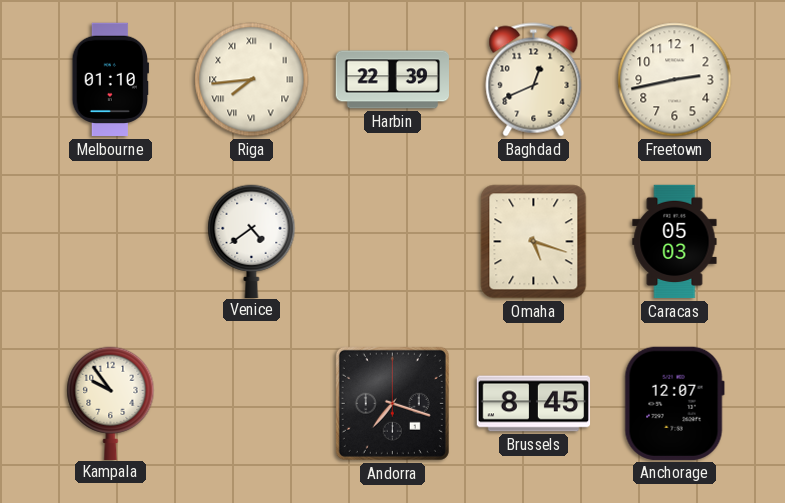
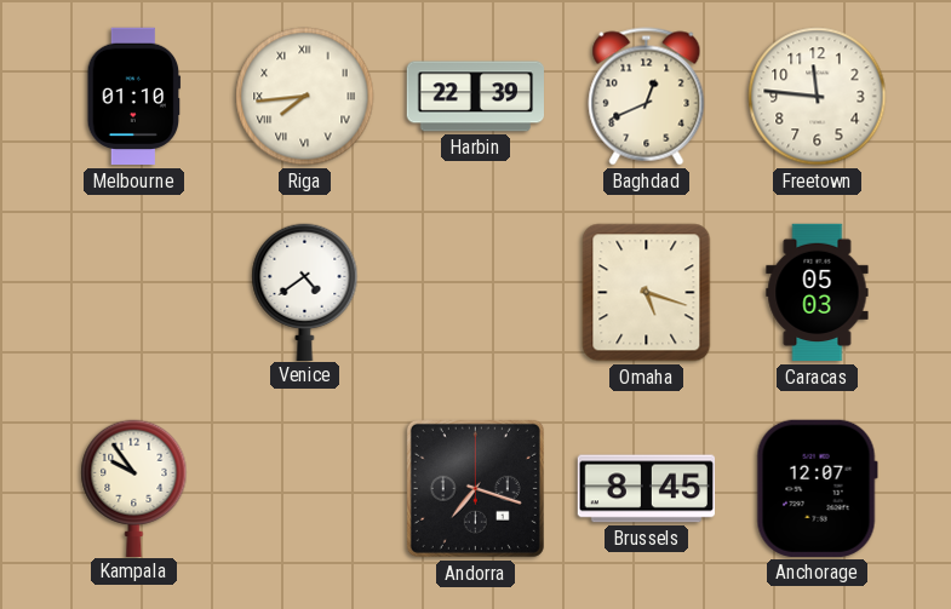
Freetown: 2:43 -> 11:46 (818, 97)
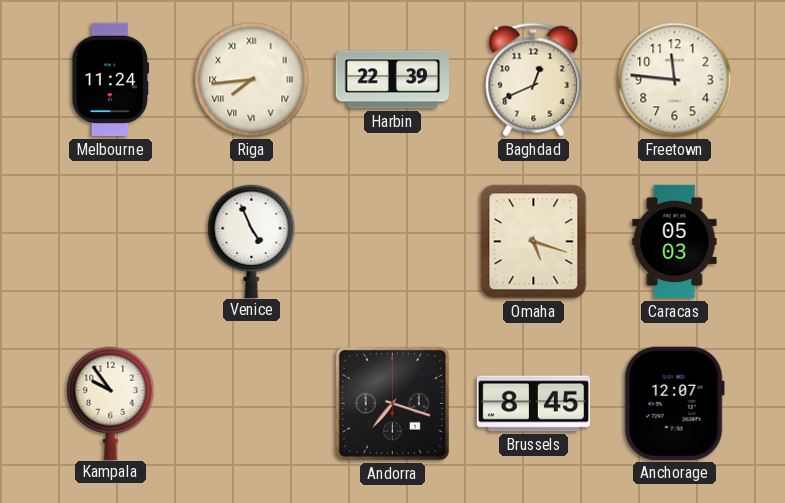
Melbourne: 01:10 -> 11:24 (111, 80)
Venice: 4:39 -> 4:56 (252, 241)
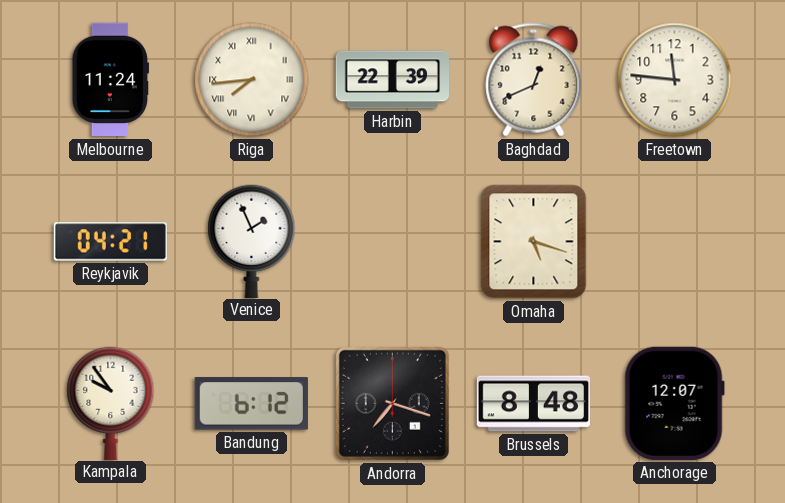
Reykjavik: none -> 04:21 (110, 242)
Venice: 4:56 -> 1:56 (252, 241)
Caracas: 05:03 -> none (675, 242)
Bandung: none -> 6:12 (251, 404)
Brussels: 8:45 -> 8:48 (534, 404)
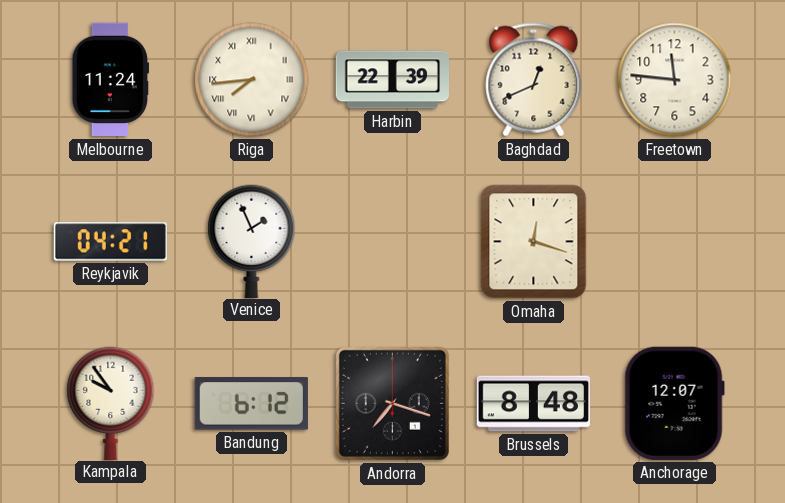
Omaha: 5:18 -> 12:18 (534, 242)
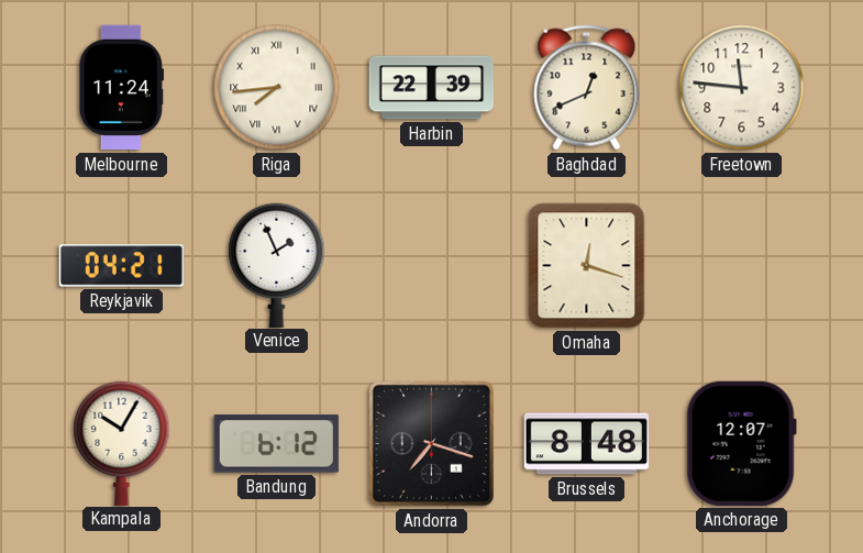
Kampala: 9:54 -> 10:05 (122, 443)
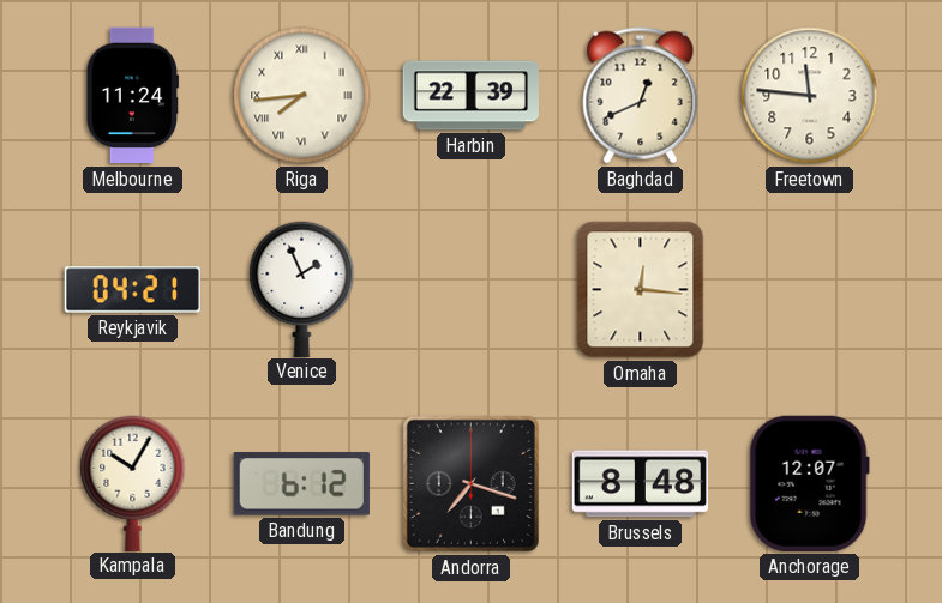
Omaha: 12:18 -> 12:16 (641, 290)
